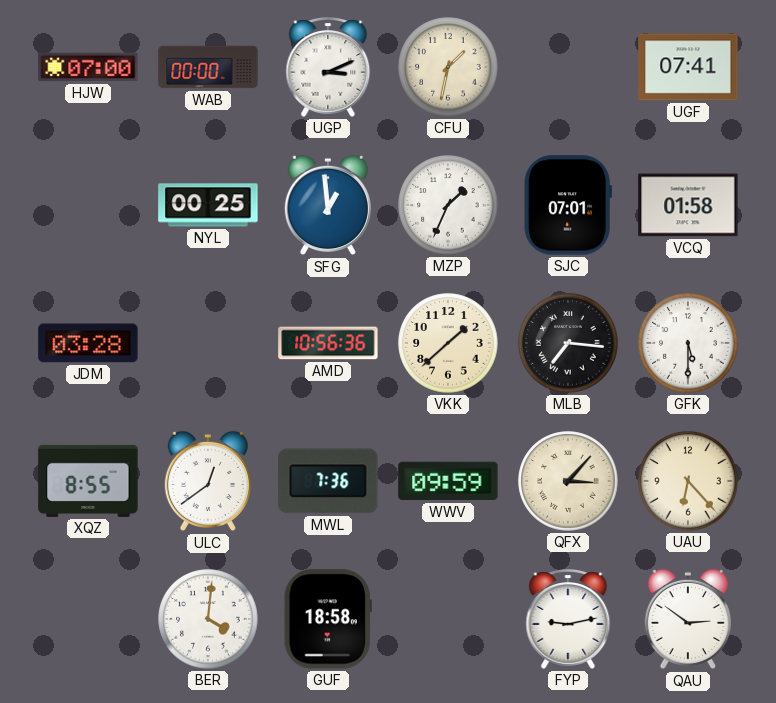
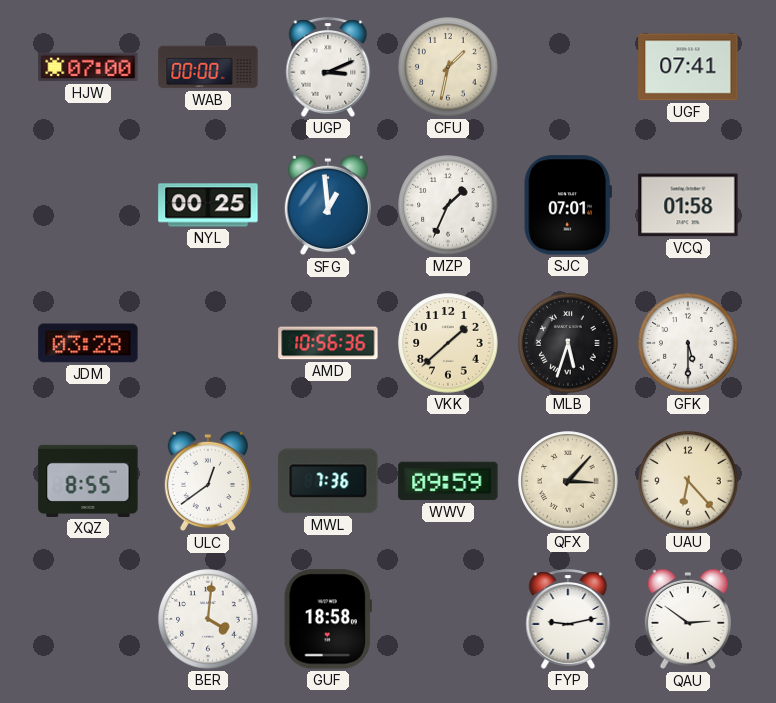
MLB: 7:16 -> 5:33 (568, 343)
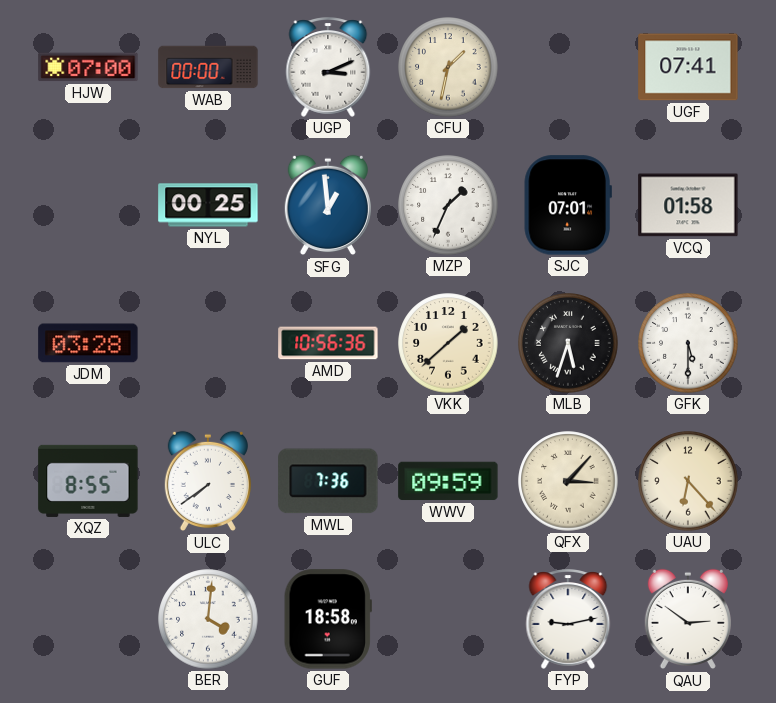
ULC: 12:39 -> 7:39 (208, 481)
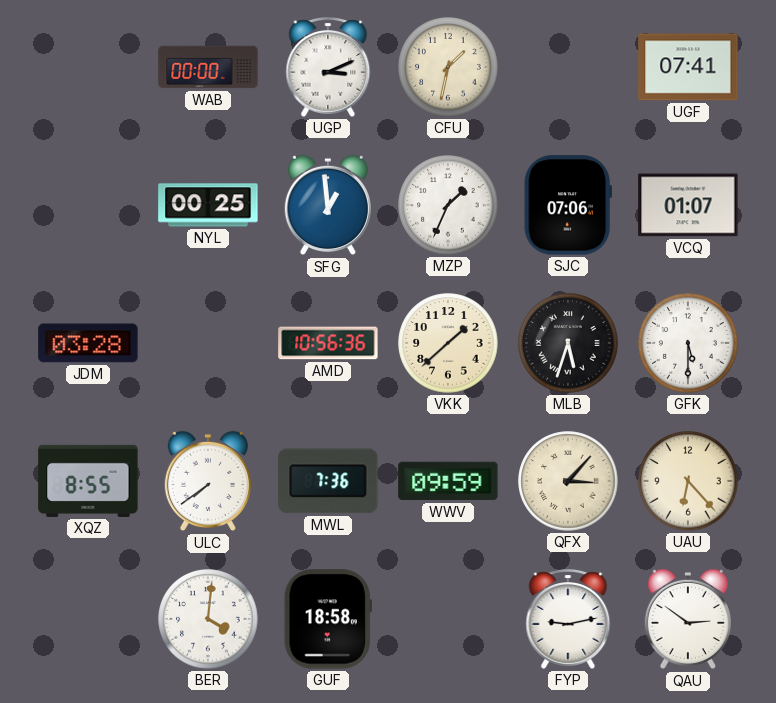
HJW: 07:00 -> none (88, 67)
SJC: 07:01 -> 07:06 (568, 205)
VCQ: 01:58 -> 01:07 (688, 205)
